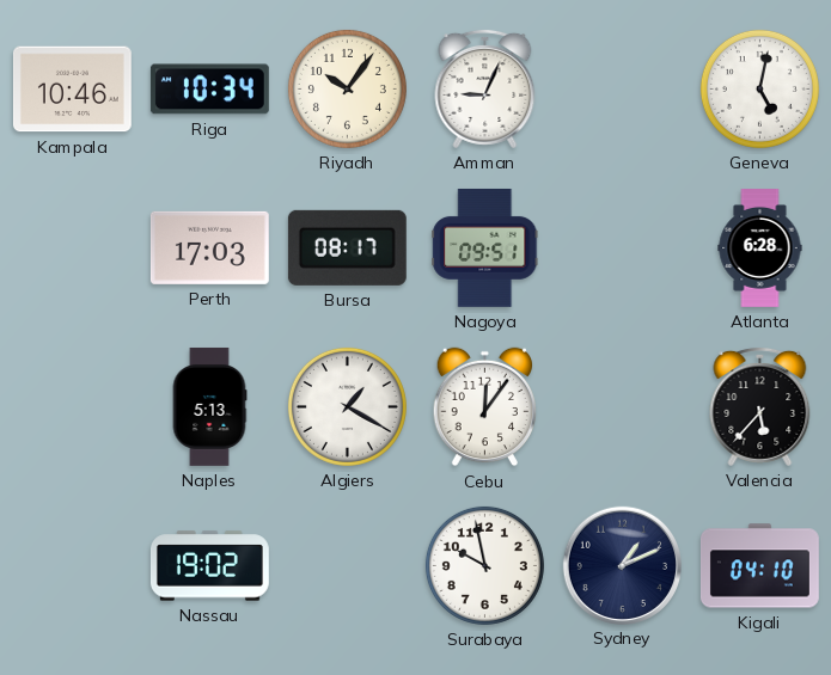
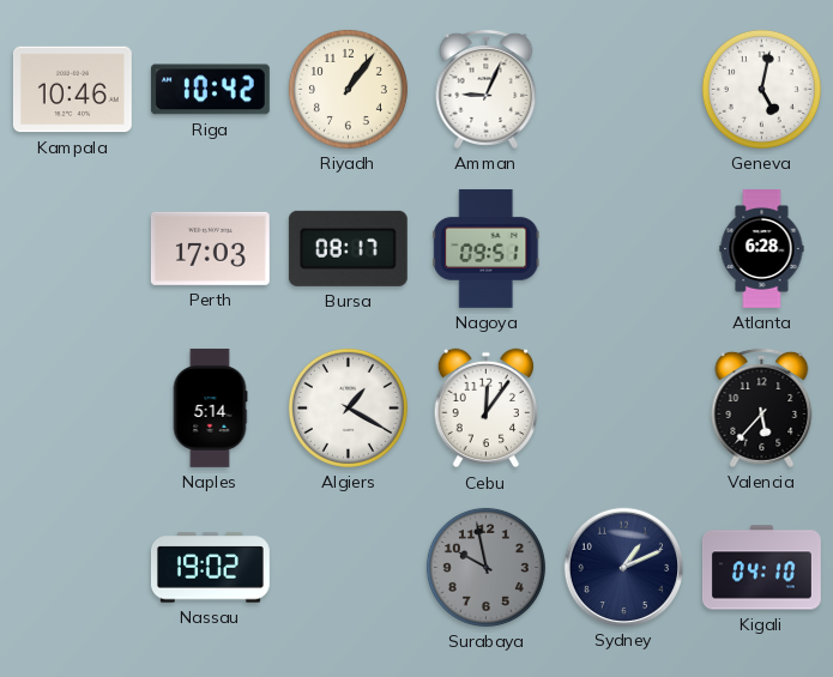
Riga: 10:34 -> 10:42 (210, 90)
Riyadh: 10:06 -> 1:06 (348, 89)
Naples: 5:13 -> 5:14 (210, 409)
Surabaya dial: white -> grey (485, 567)
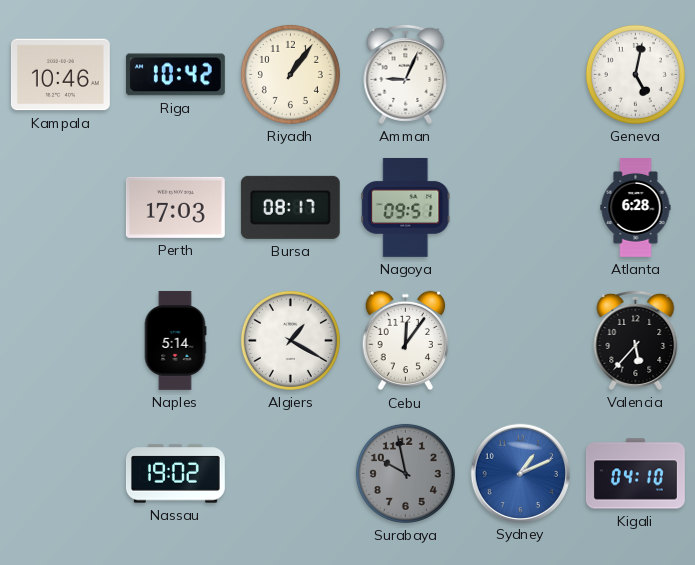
Sydney dial: navy -> blue (520, 473)
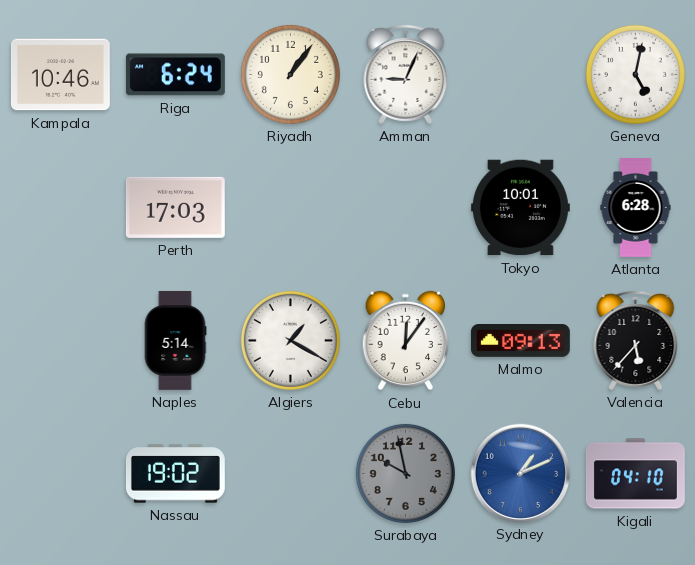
Riga: 10:42 -> 6:24 (175, 75)
Bursa: 08:17 -> none (290, 207)
Nagoya: 09:51 -> none (406, 207)
Tokyo: none -> 10:01 (520, 208)
Malmo: none -> 09:13 (520, 341)
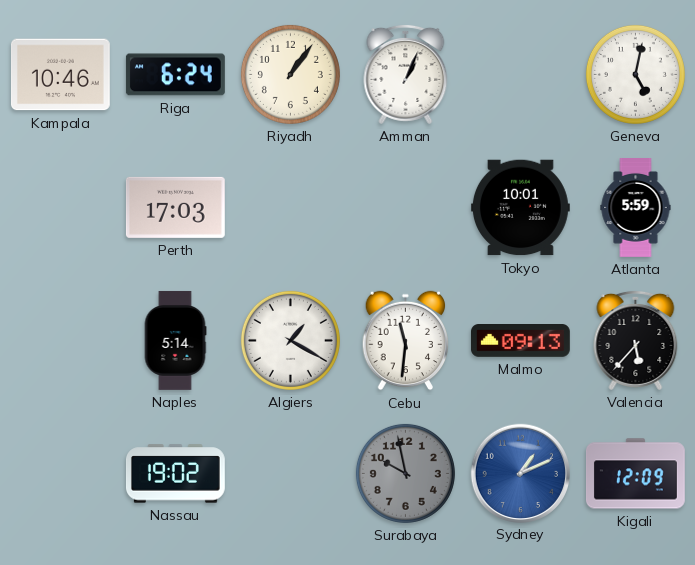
Amman: 9:04 -> 1:04 (406, 74)
Atlanta: 6:28 -> 5:59 (636, 208)
Cebu: 12:06 -> 11:31 (406, 341)
Kigali: 04:10 -> 12:09 (635, 474)
